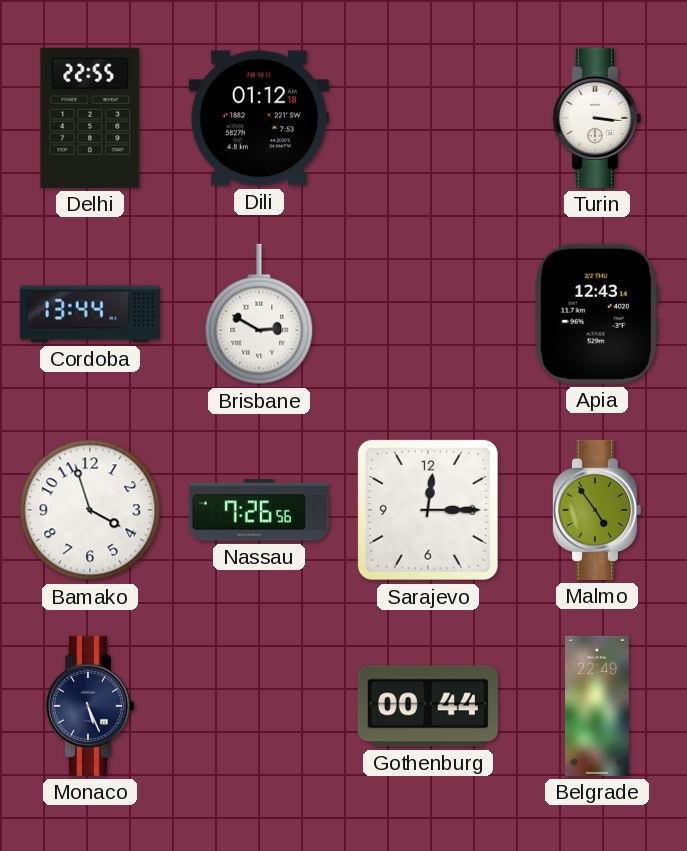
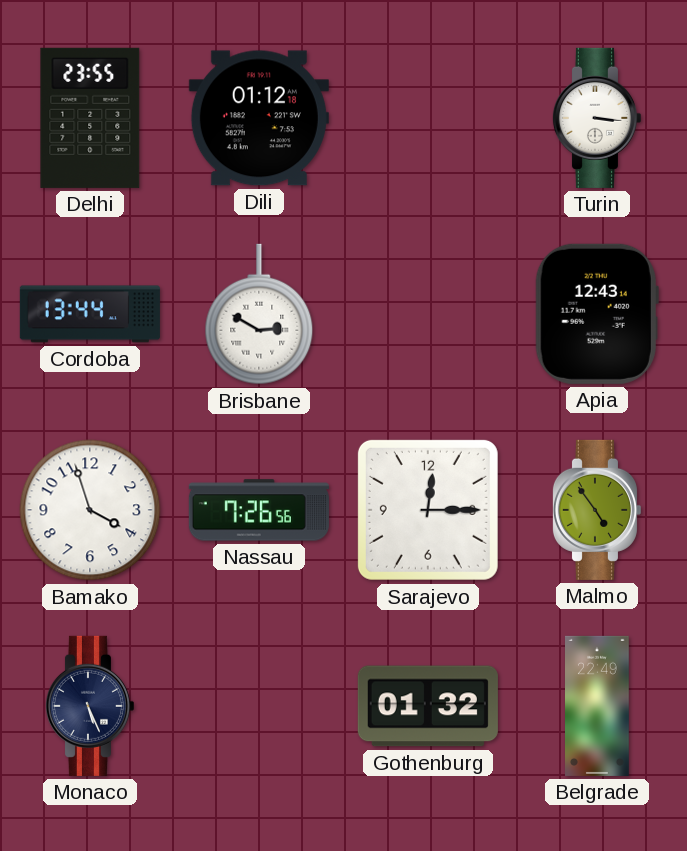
Delhi: 22:55 -> 23:55 (90, 118)
Gothenburg: 00:44 -> 01:32 (428, 706)
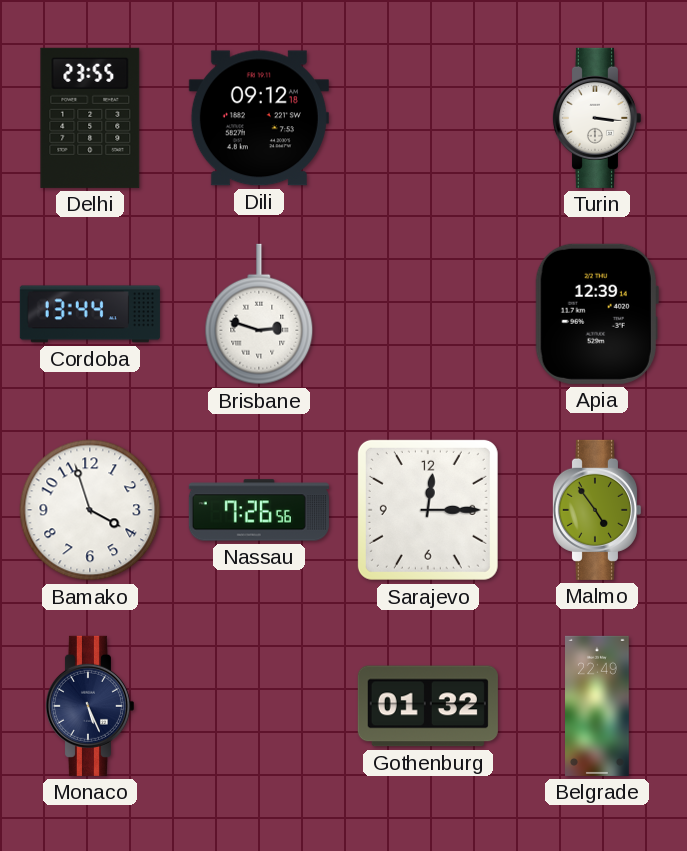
Dili: 01:12 -> 09:12 (259, 118)
Brisbane: 2:50 -> 2:48 (259, 314)
Apia: 12:43 -> 12:39 (597, 314)
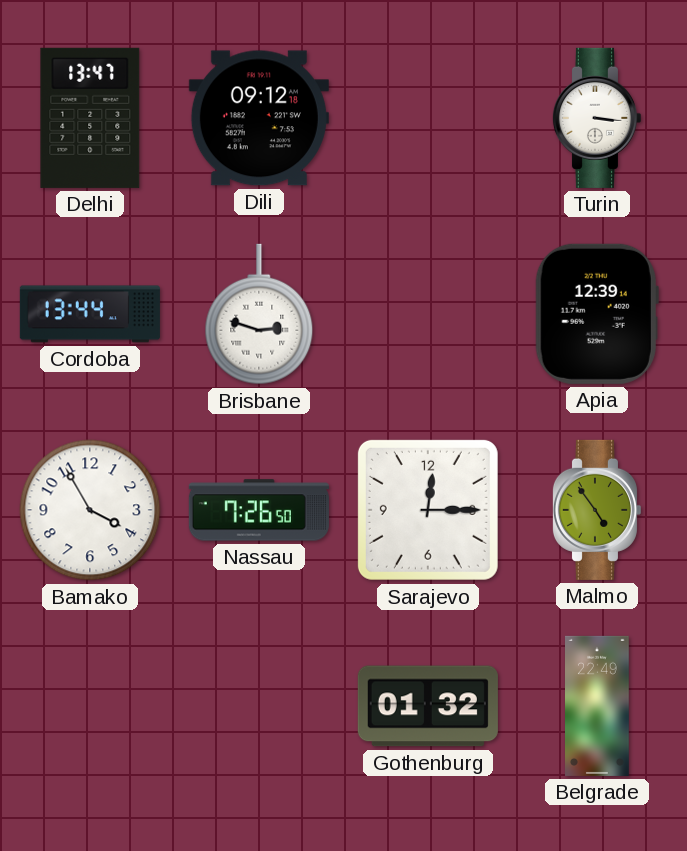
Delhi: 23:55 -> 13:47 (90, 118)
Bamako: 3:57 -> 3:55 (90, 510)
Nassau: 7:26:56 -> 7:26:50 (259, 510)
Monaco: 5:26 -> none (89, 706)
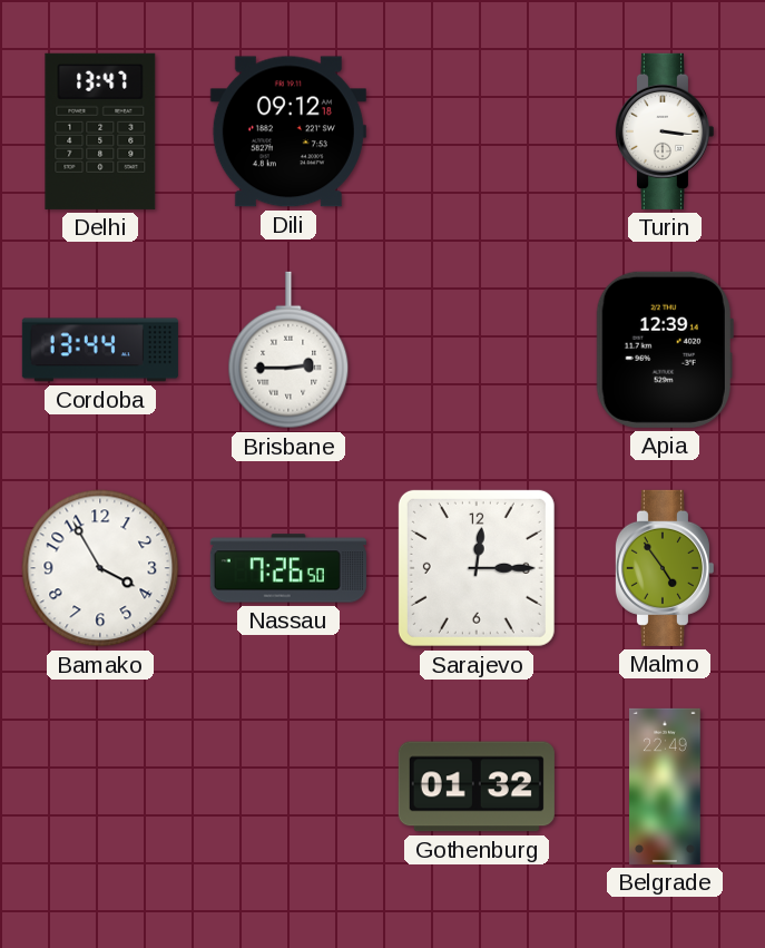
Brisbane: 2:48 -> 2:45 (288, 350)
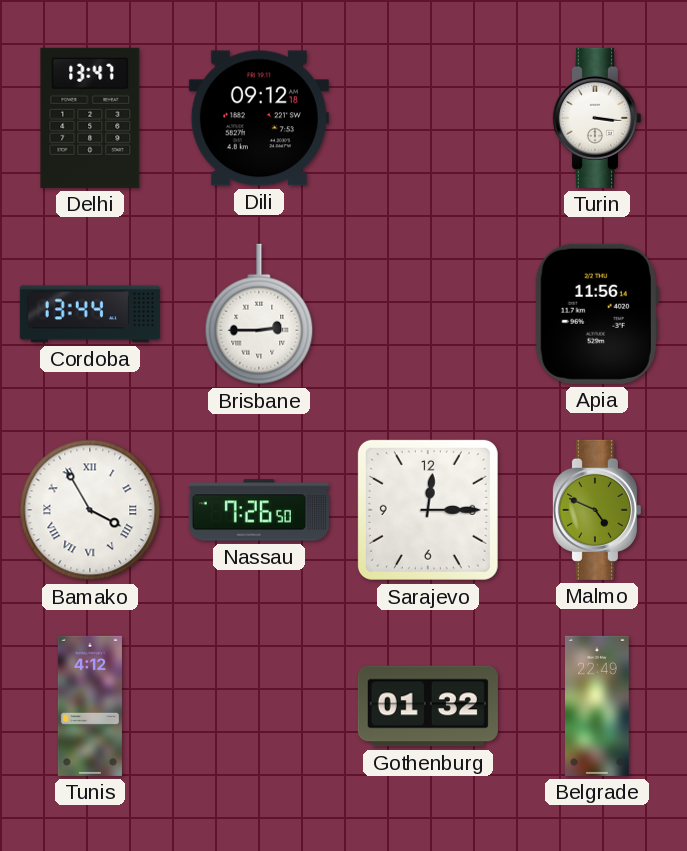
Apia: 12:39 -> 11:56 (597, 314)
Bamako numerals: Arabic -> Roman (90, 510)
Malmo: 4:54 -> 4:49 (596, 510)
Tunis: none -> 4:12 (90, 706)
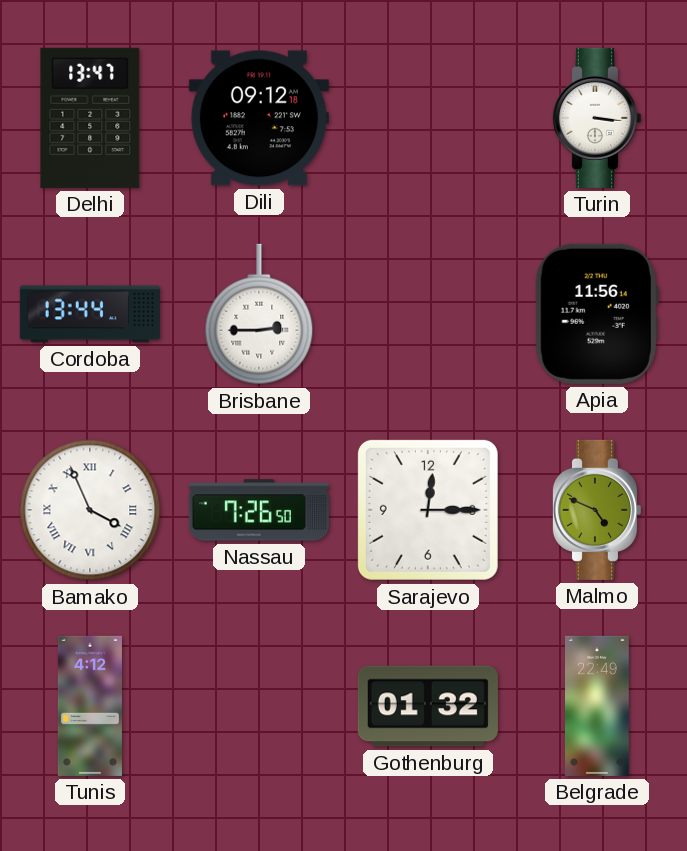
Bamako: 3:55 -> 3:56 (90, 510)
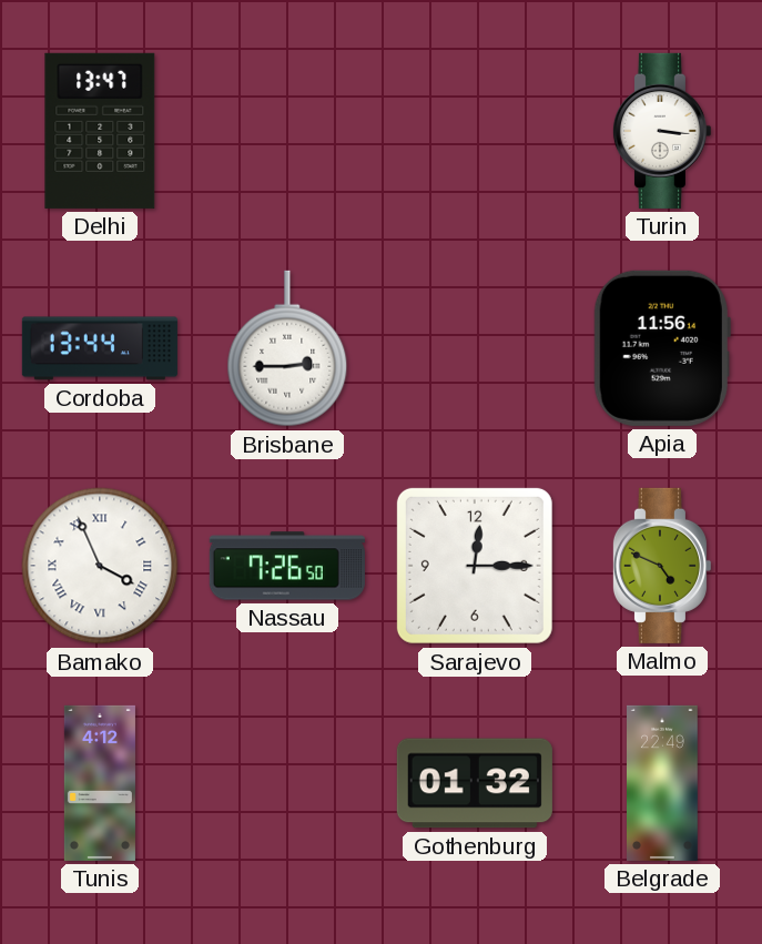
Dili: 09:12 -> none (259, 118)
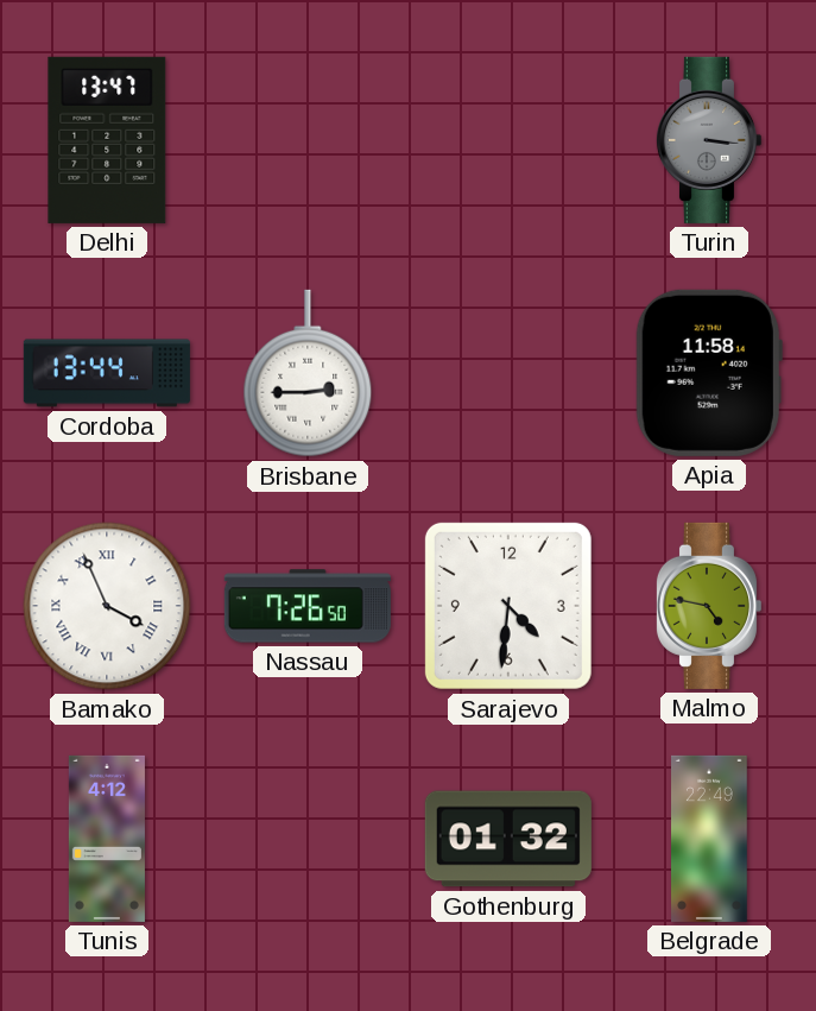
Turin dial: white -> grey (708, 140)
Apia: 11:56 -> 11:58 (709, 373)
Sarajevo: 12:15 -> 4:31 (508, 606)
Malmo: 4:49 -> 4:47 (708, 606)
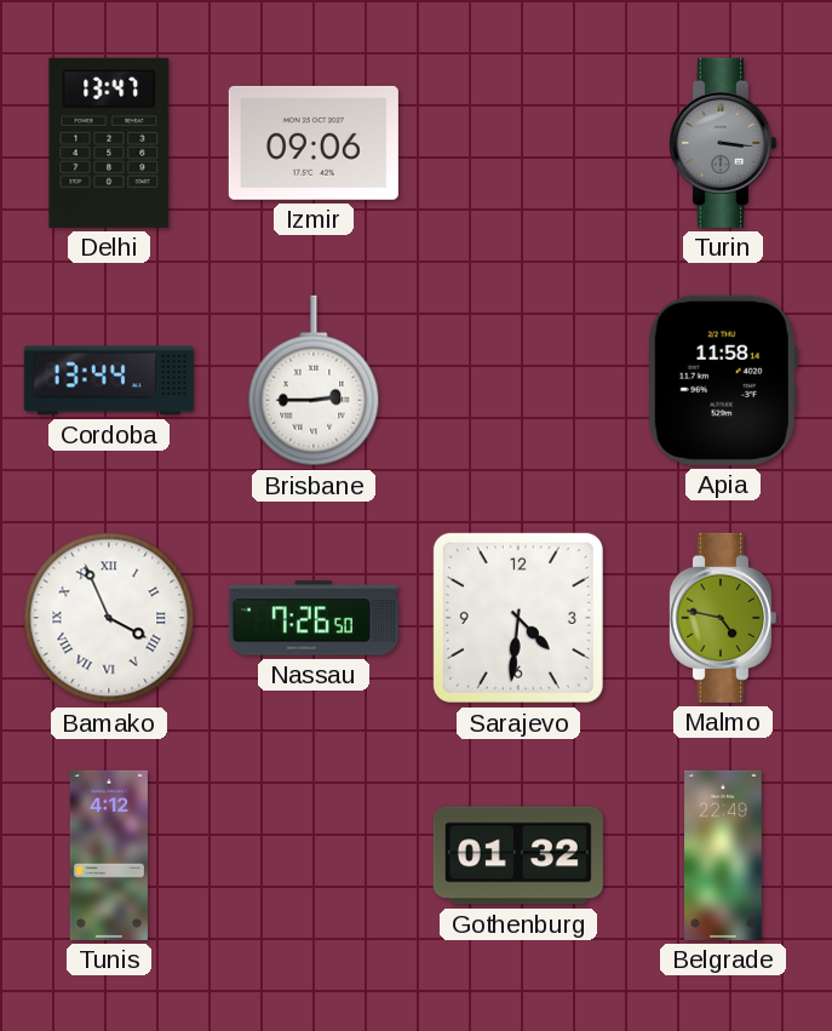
Izmir: none -> 09:06 (314, 143)
